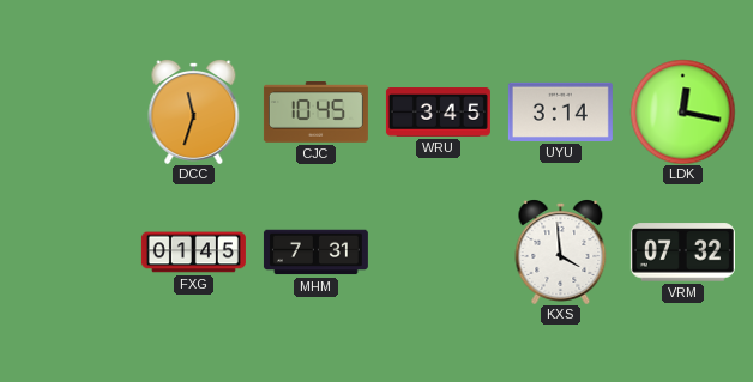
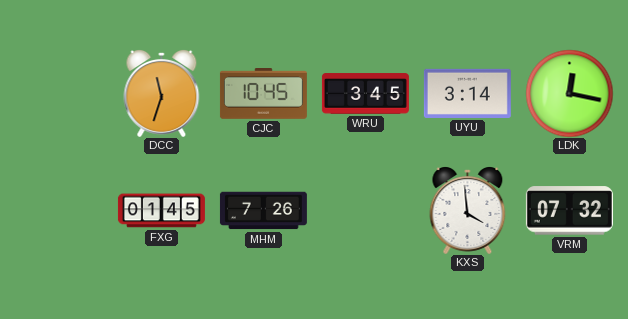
MHM: 7:31 -> 7:26 (263, 211)
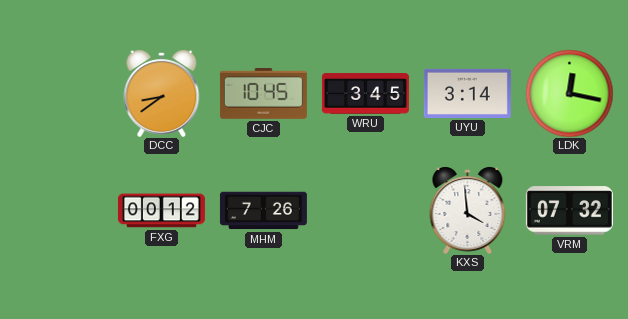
DCC: 11:33 -> 8:39 (162, 94)
FXG: 01:45 -> 00:12 (161, 211)
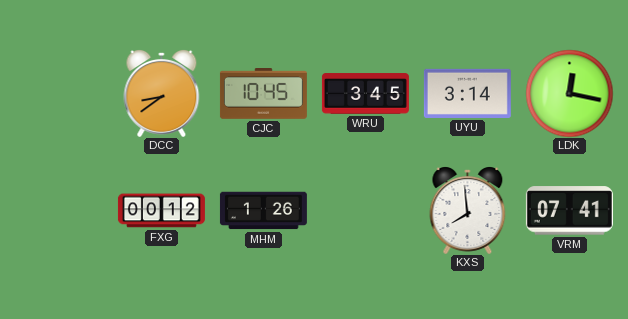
MHM: 7:26 -> 1:26 (263, 211)
KXS: 3:59 -> 7:59 (468, 211)
VRM: 07:32 -> 07:41 (569, 211)
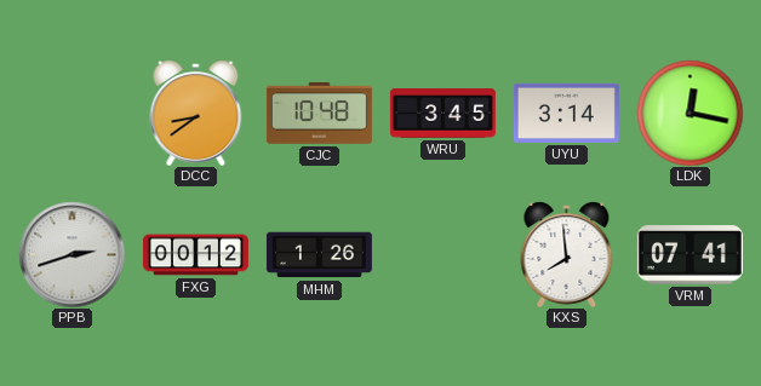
CJC: 10:45 -> 10:48 (319, 114)
PPB: none -> 2:42 (71, 254)
